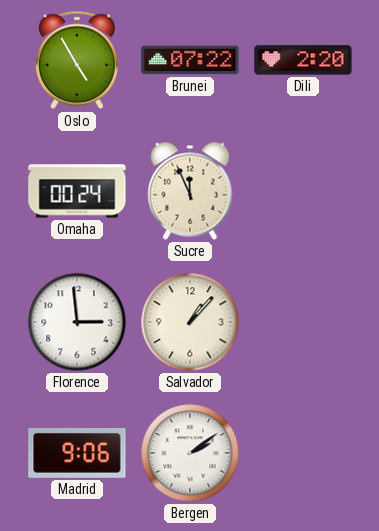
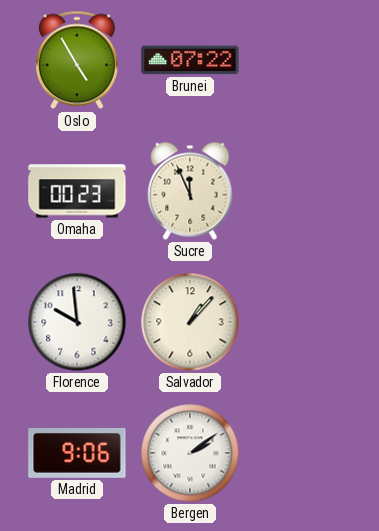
Dili: 2:20 -> none (303, 60)
Omaha: 00:24 -> 00:23 (77, 191)
Florence: 2:59 -> 9:59 (77, 322)
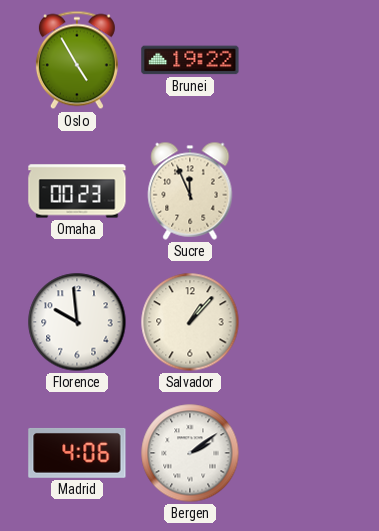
Brunei: 07:22 -> 19:22 (190, 60)
Madrid: 9:06 -> 4:06 (77, 453)
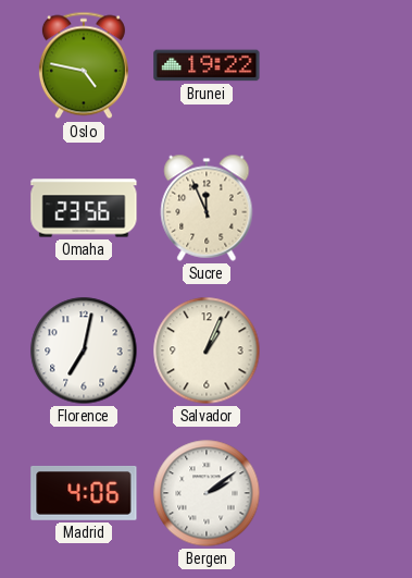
Oslo: 4:55 -> 4:47 (84, 65)
Omaha: 00:23 -> 23:56 (84, 208)
Florence: 9:59 -> 7:02 (84, 351)
Salvador: 1:07 -> 1:04 (207, 351)
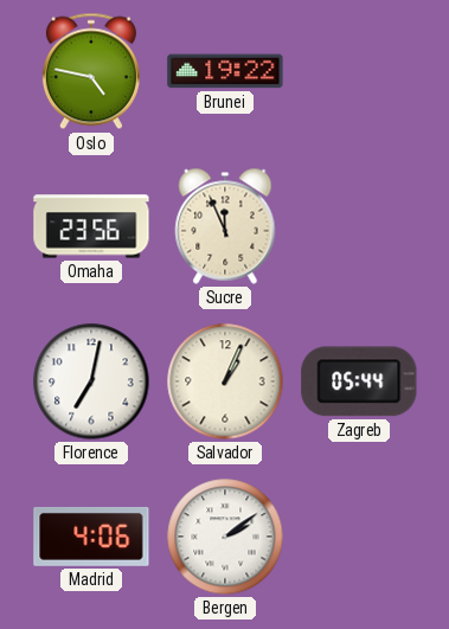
Zagreb: none -> 05:44 (359, 381)
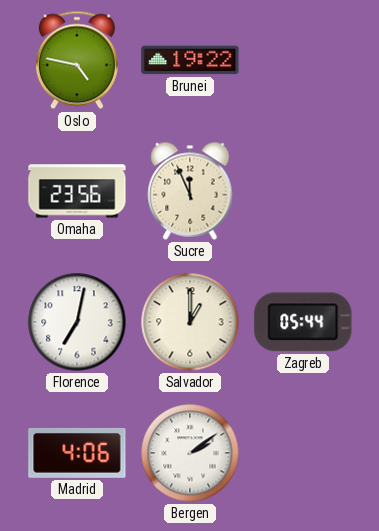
Salvador: 1:04 -> 1:00 (190, 322)
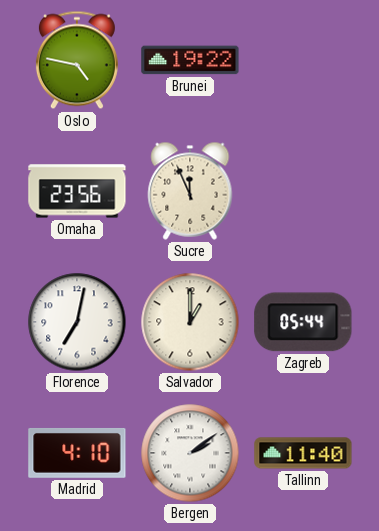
Madrid: 4:06 -> 4:10 (77, 453)
Tallinn: none -> 11:40 (303, 453)
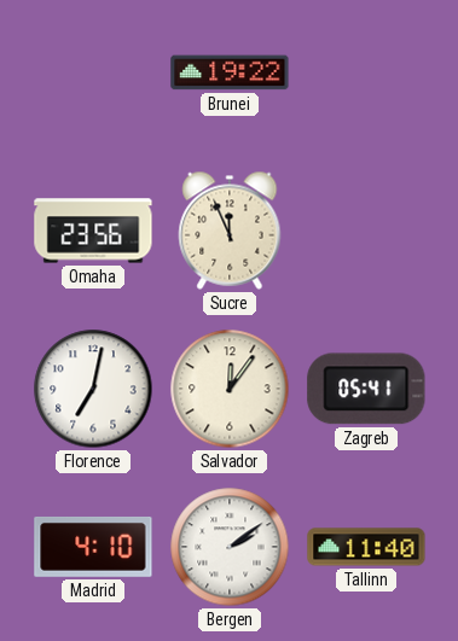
Oslo: 4:47 -> none (77, 60)
Salvador: 1:00 -> 12:06 (230, 389)
Zagreb: 05:44 -> 05:41 (366, 389)
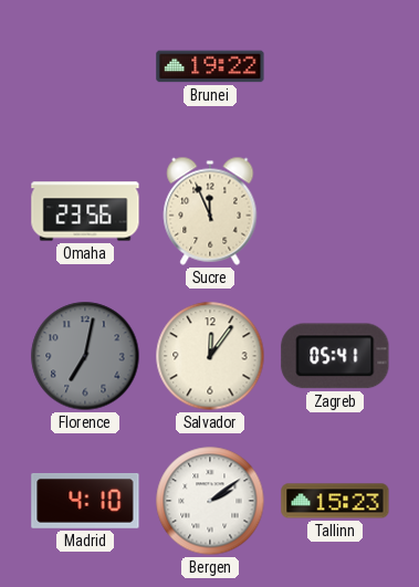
Florence dial: white -> grey (85, 356)
Tallinn: 11:40 -> 15:23 (335, 501)
